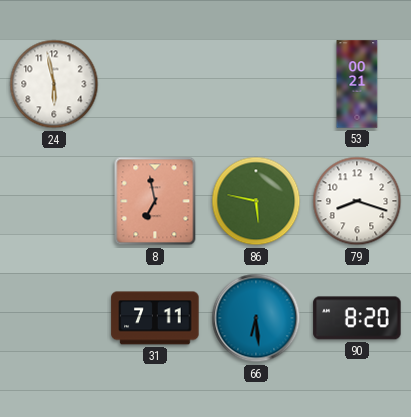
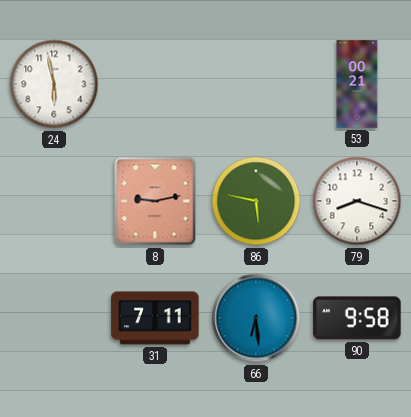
8: 6:58 -> 9:13 (155, 201)
90: 8:20 -> 9:58 (357, 318)
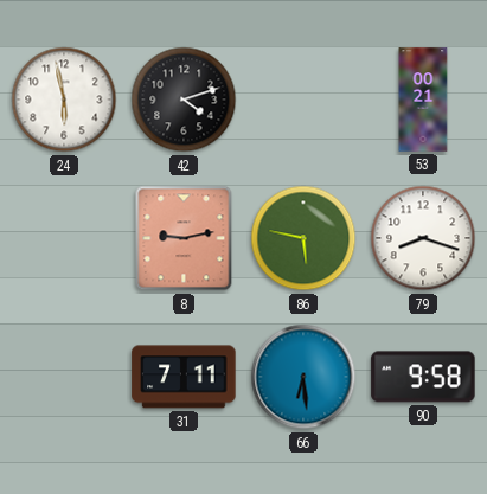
42: none -> 4:12 (184, 100)
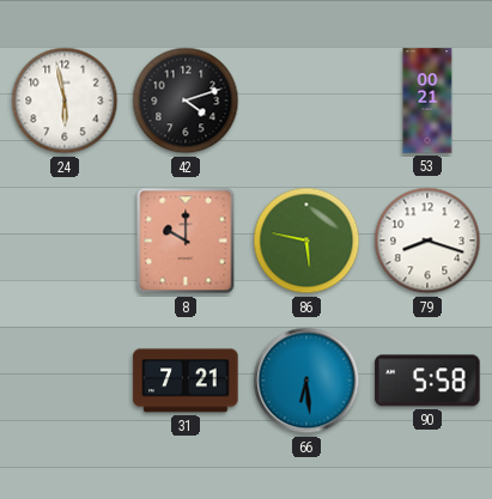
8: 9:13 -> 10:00 (186, 241)
31: 7:11 -> 7:21 (186, 381)
90: 9:58 -> 5:58 (427, 381)
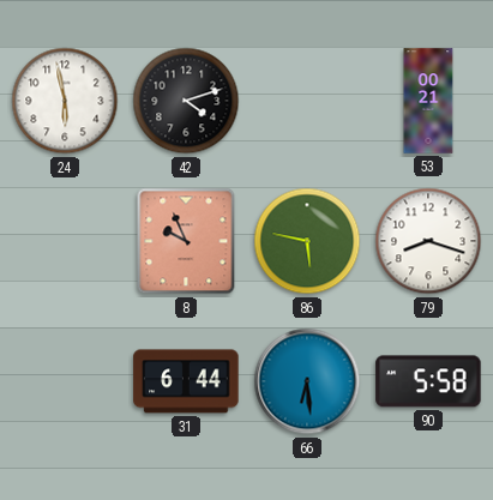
8: 10:00 -> 9:56 (186, 241)
31: 7:21 -> 6:44 (186, 381)
